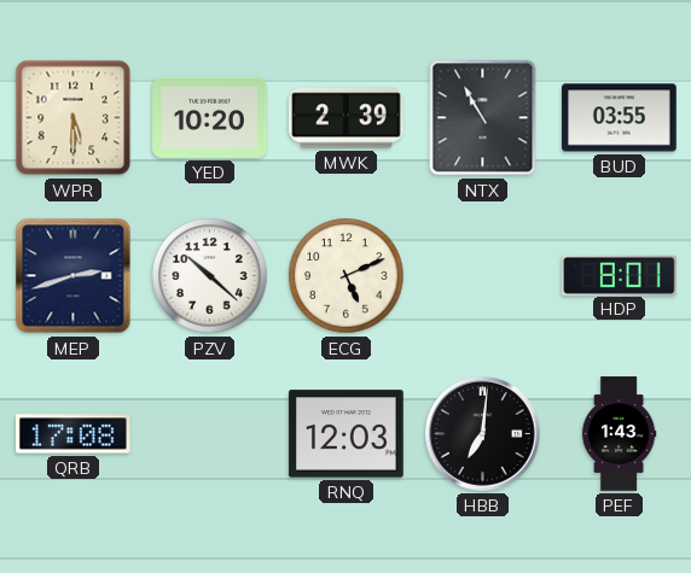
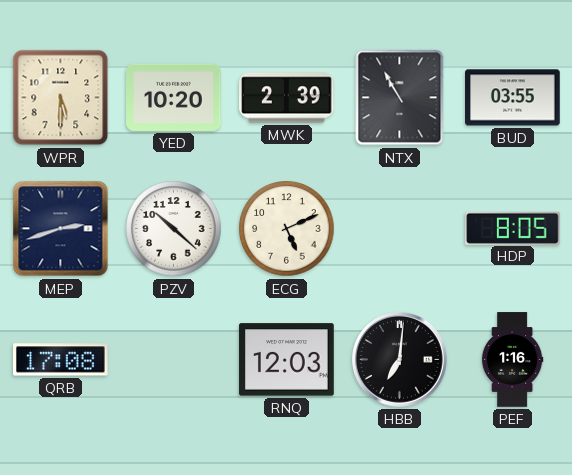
HDP: 8:01 -> 8:05 (513, 228)
PEF: 1:43 -> 1:16 (512, 360)
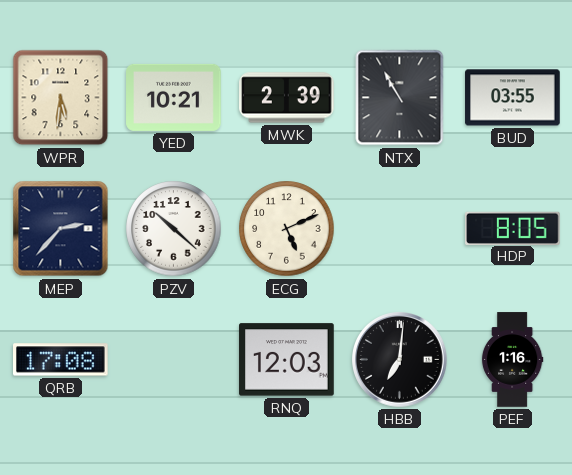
WPR: 5:30 -> 5:31 (61, 98)
YED: 10:20 -> 10:21 (174, 97)
MEP: 2:42 -> 2:37 (61, 229)
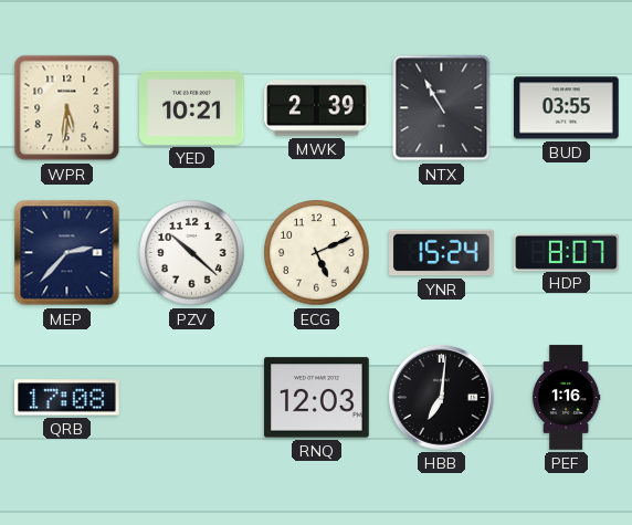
YNR: none -> 15:24 (442, 253)
HDP: 8:05 -> 8:07 (567, 252)
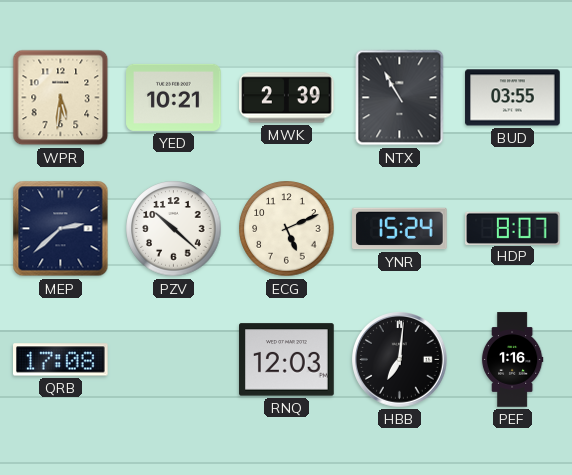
MEP: 2:37 -> 2:38 (61, 229)
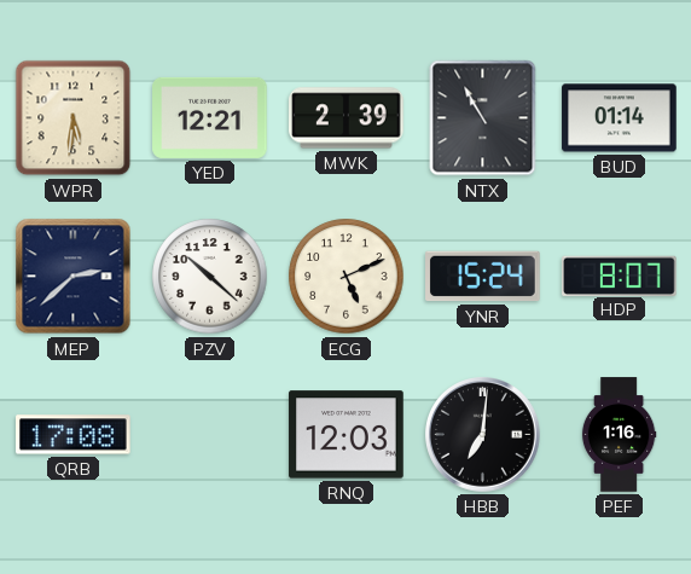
YED: 10:21 -> 12:21 (210, 117)
BUD: 03:55 -> 01:14 (620, 118)
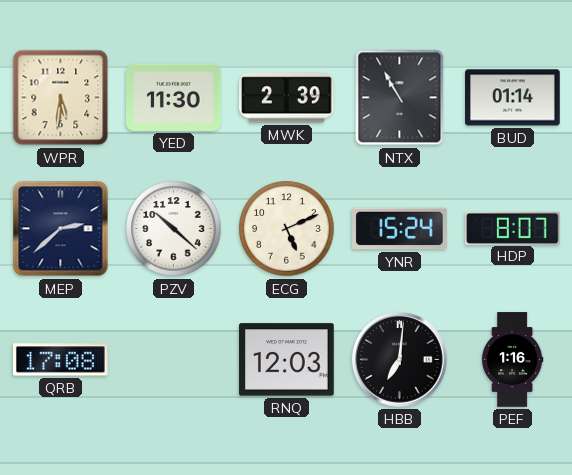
YED: 12:21 -> 11:30 (174, 97)
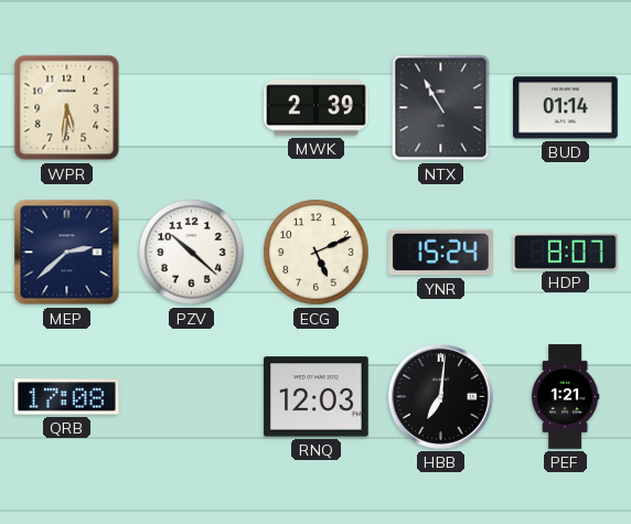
YED: 11:30 -> none (174, 97)
PEF: 1:16 -> 1:21 (565, 397)
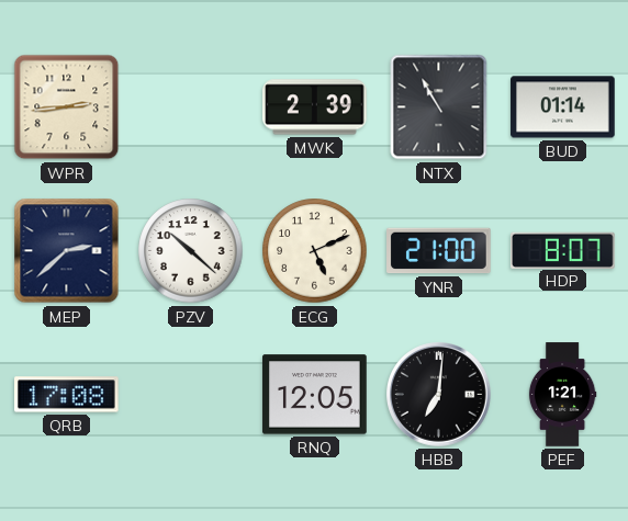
WPR: 5:31 -> 2:44 (67, 107)
YNR: 15:24 -> 21:00 (439, 251)
RNQ: 12:03 -> 12:05 (315, 395)
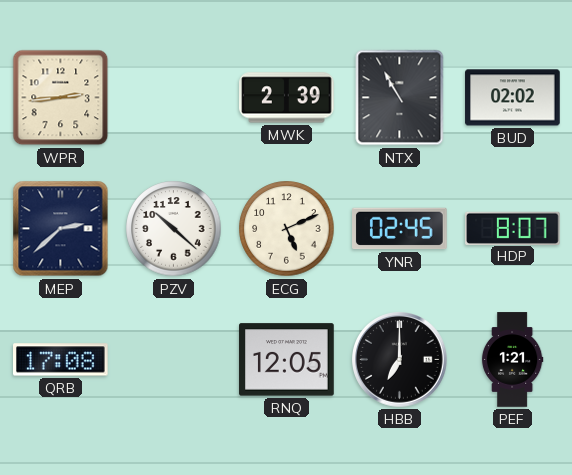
BUD: 01:14 -> 02:02 (513, 98)
YNR: 21:00 -> 02:45 (400, 229)
HBB: 7:01 -> 7:00 (400, 360)
